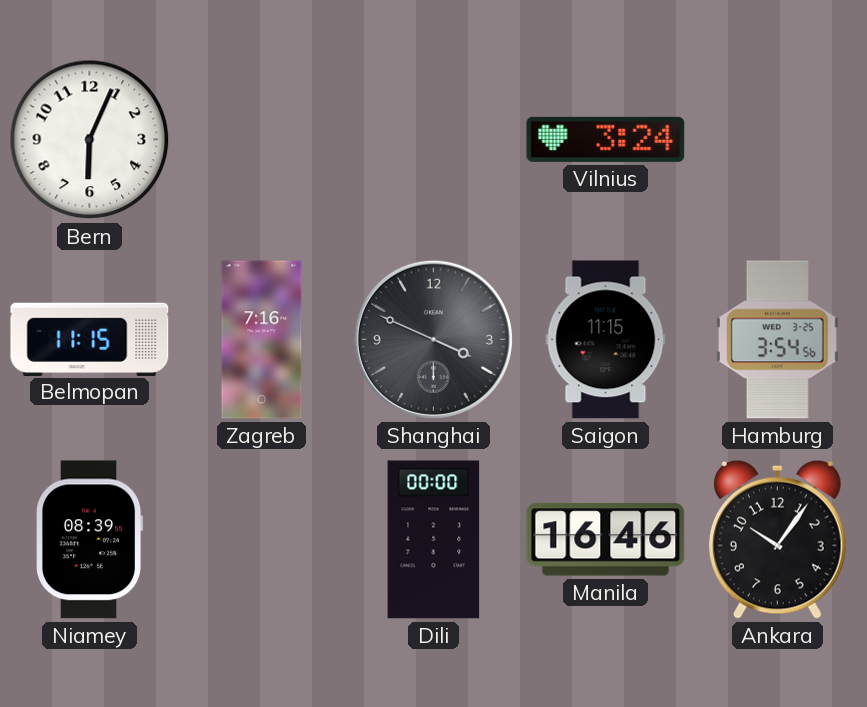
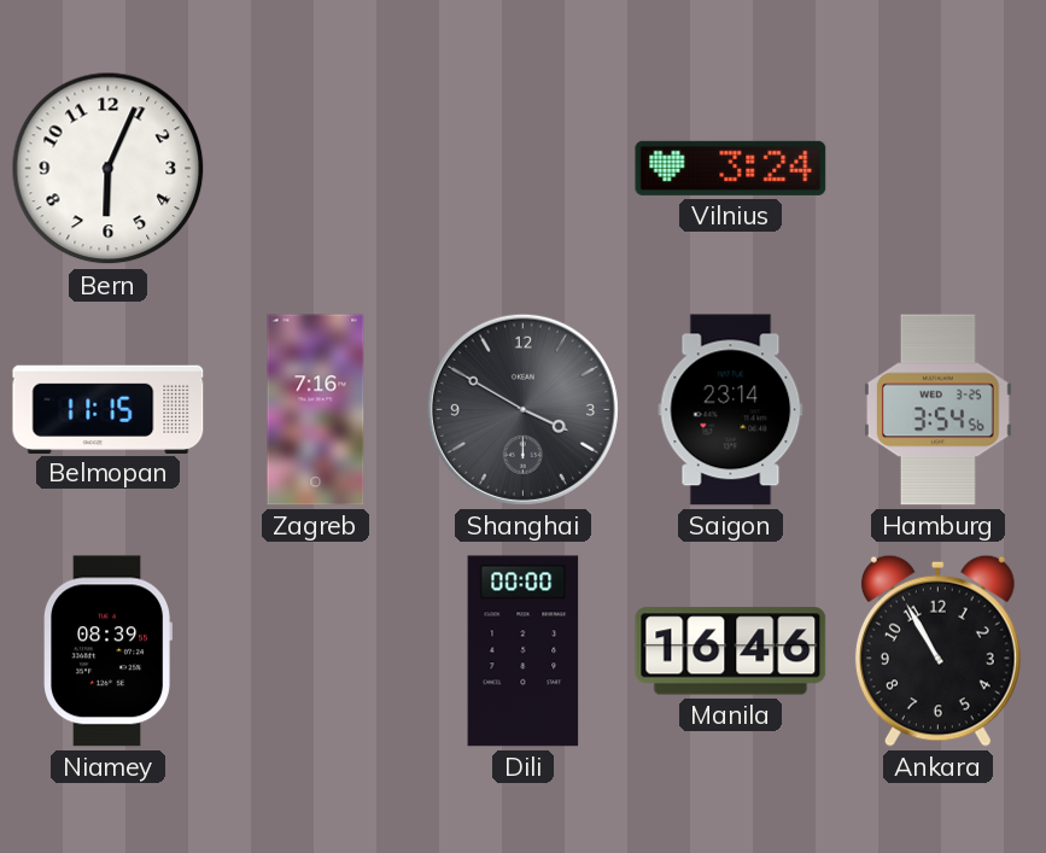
Shanghai: 3:49 -> 3:50 (522, 409)
Saigon: 11:15 -> 23:14 (731, 410)
Ankara: 10:06 -> 10:55 (937, 650)
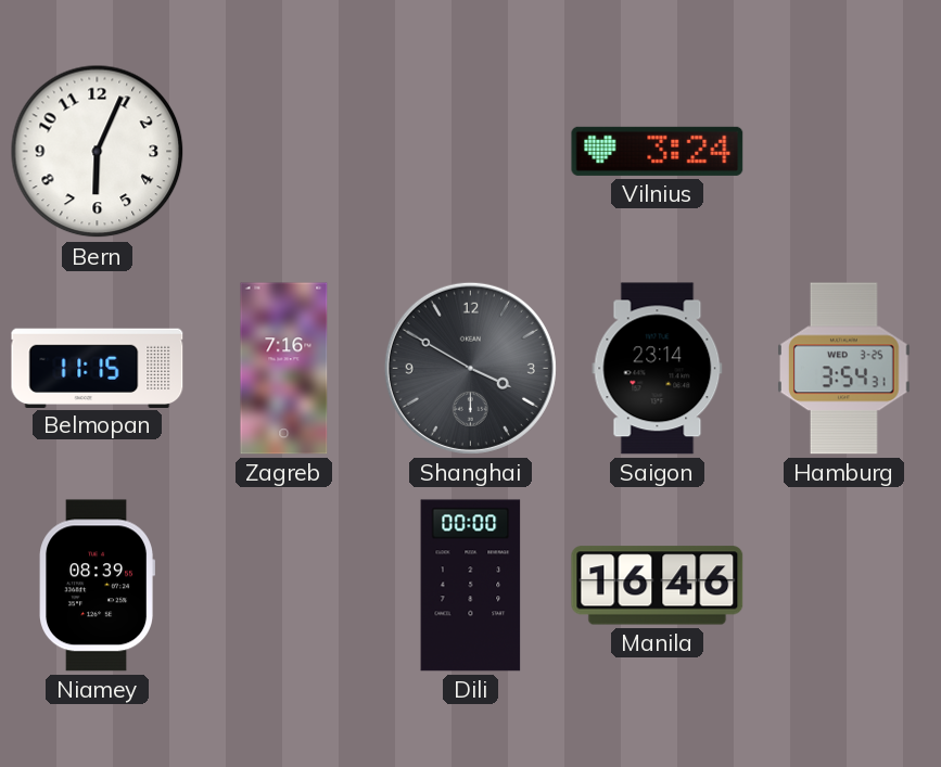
Hamburg: 3:54:56 -> 3:54:31 (844, 369)
Ankara: 10:55 -> none (937, 650)
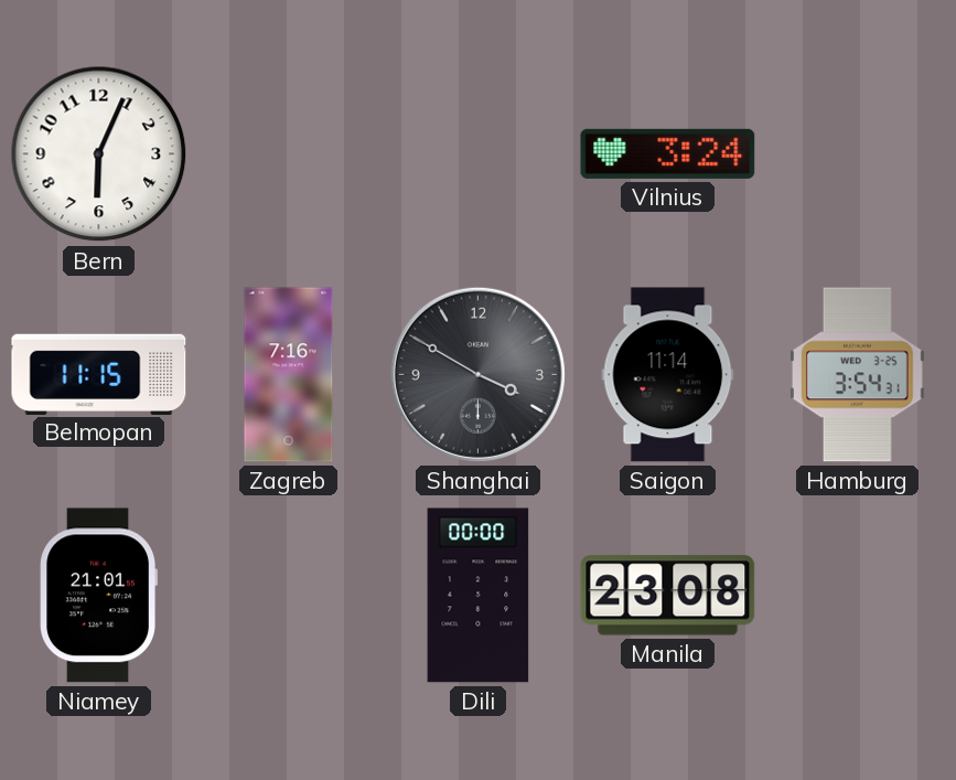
Saigon: 23:14 -> 11:14 (668, 375)
Niamey: 08:39 -> 21:01 (98, 596)
Manila: 16:46 -> 23:08 (668, 596)
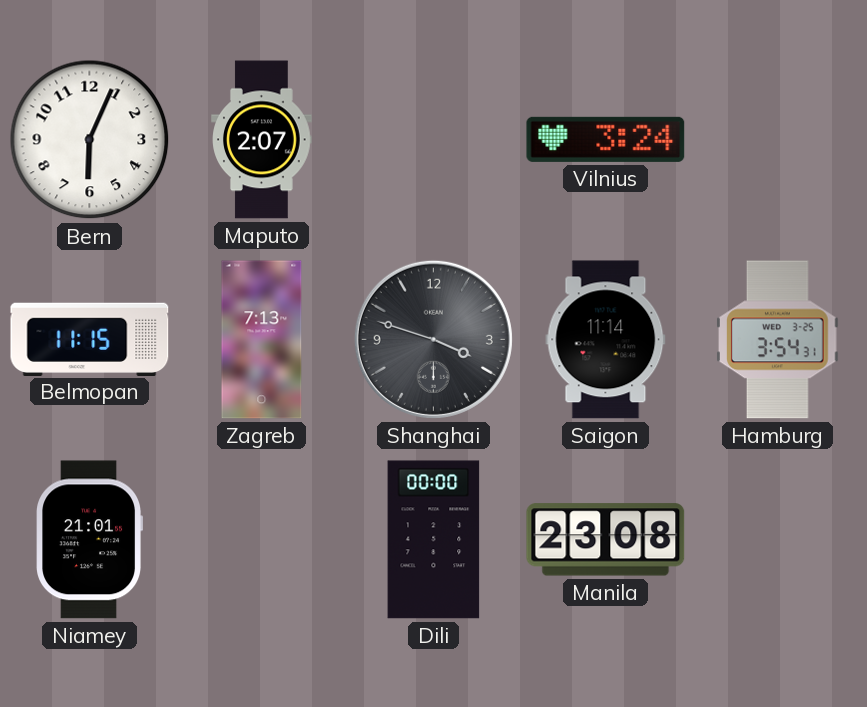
Maputo: none -> 2:07 (262, 140)
Zagreb: 7:16 -> 7:13 (262, 340)
Shanghai: 3:50 -> 3:48 (433, 339)
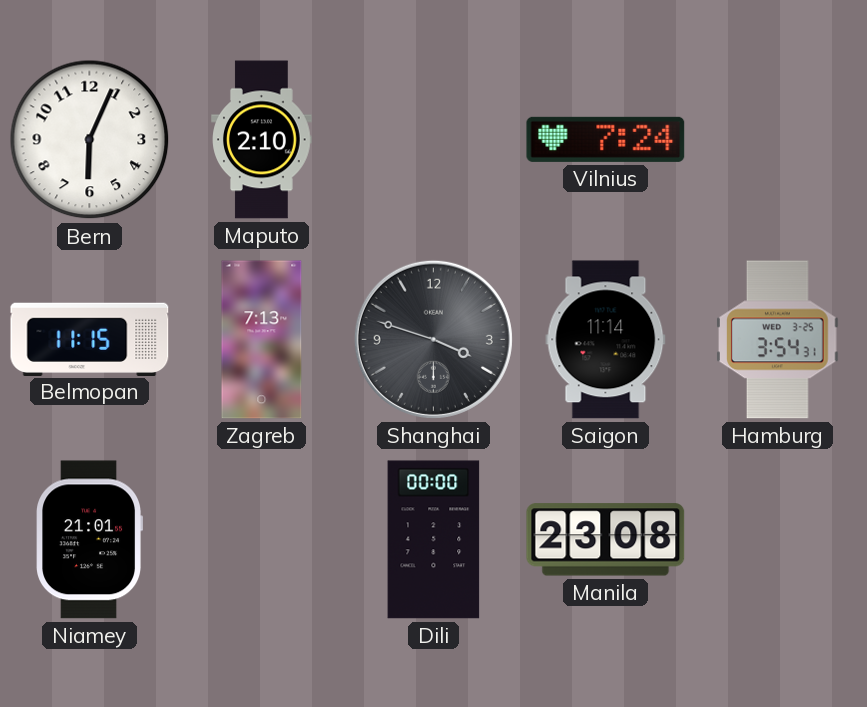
Maputo: 2:07 -> 2:10 (262, 140)
Vilnius: 3:24 -> 7:24 (606, 139)
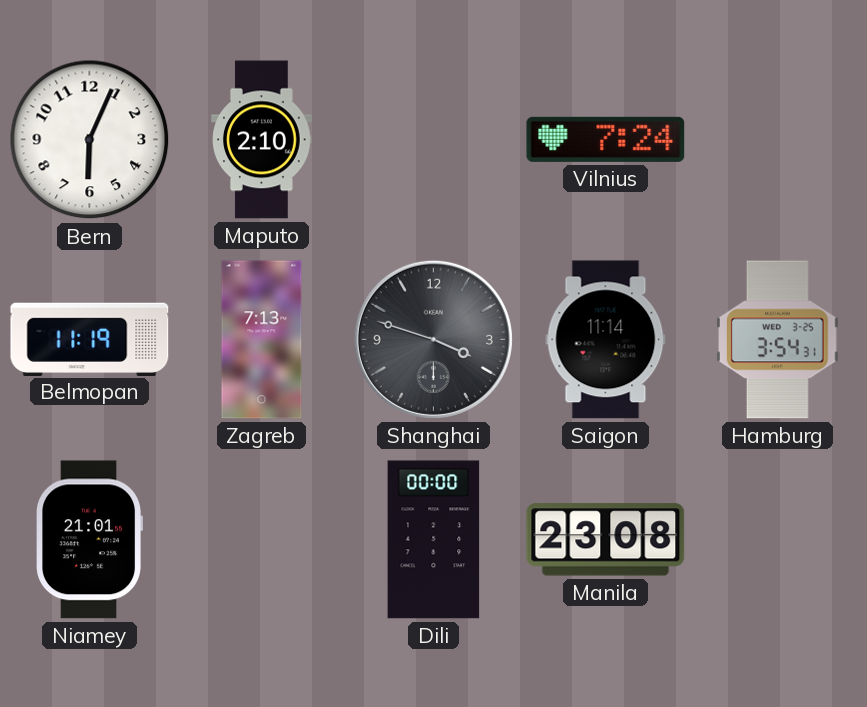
Belmopan: 11:15 -> 11:19 (90, 339)
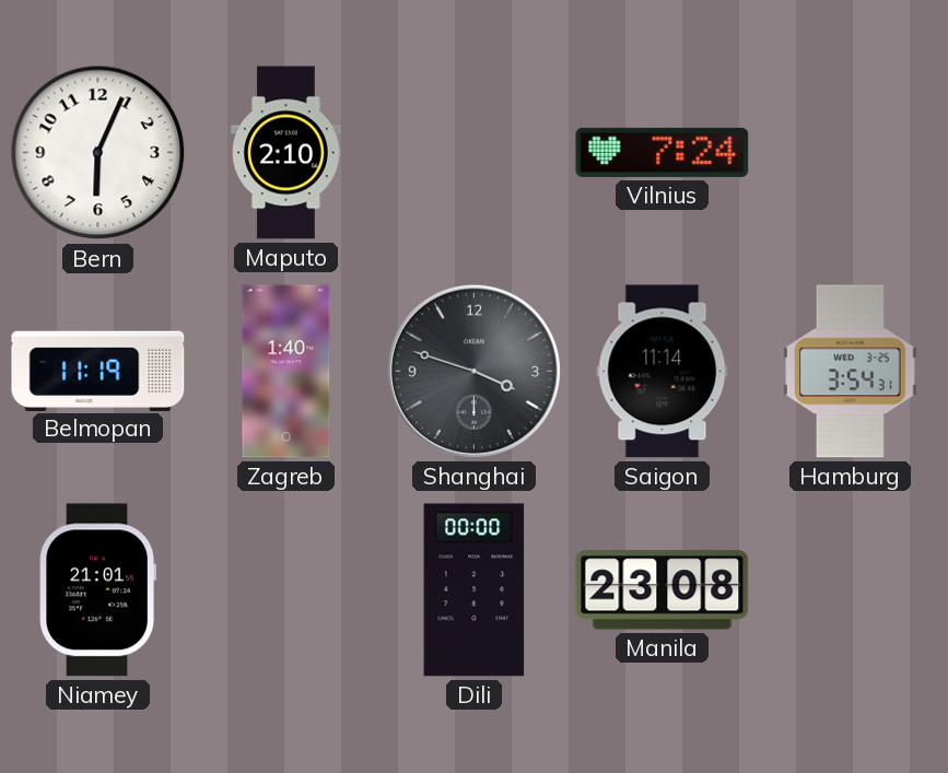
Zagreb: 7:13 -> 1:40 (286, 372)
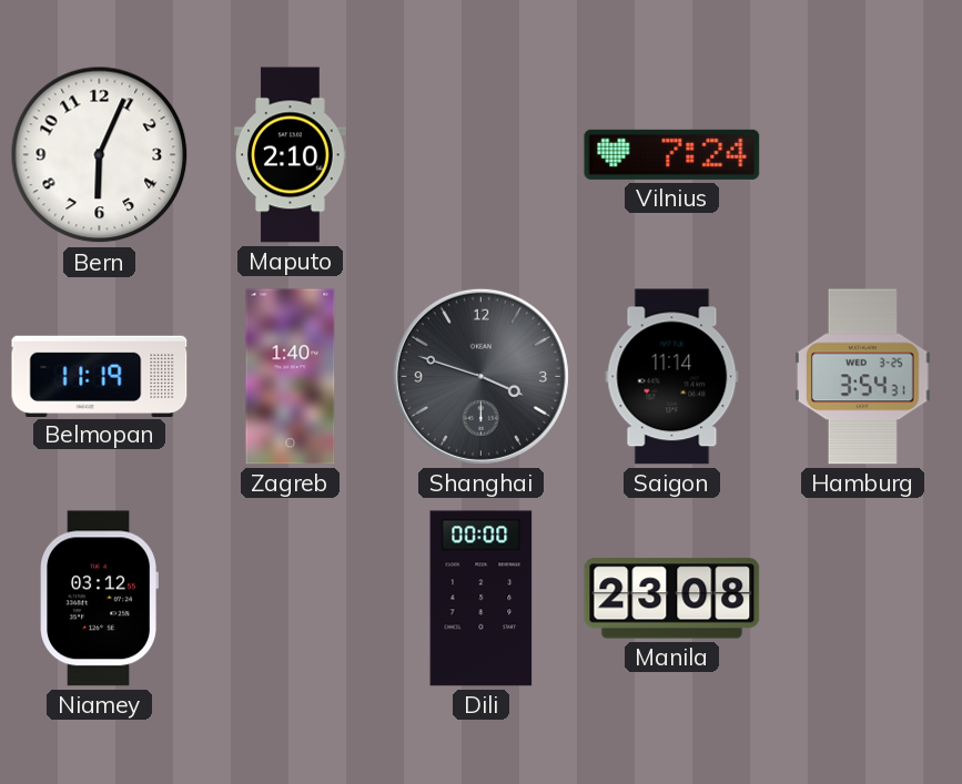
Niamey: 21:01 -> 03:12 (99, 599)
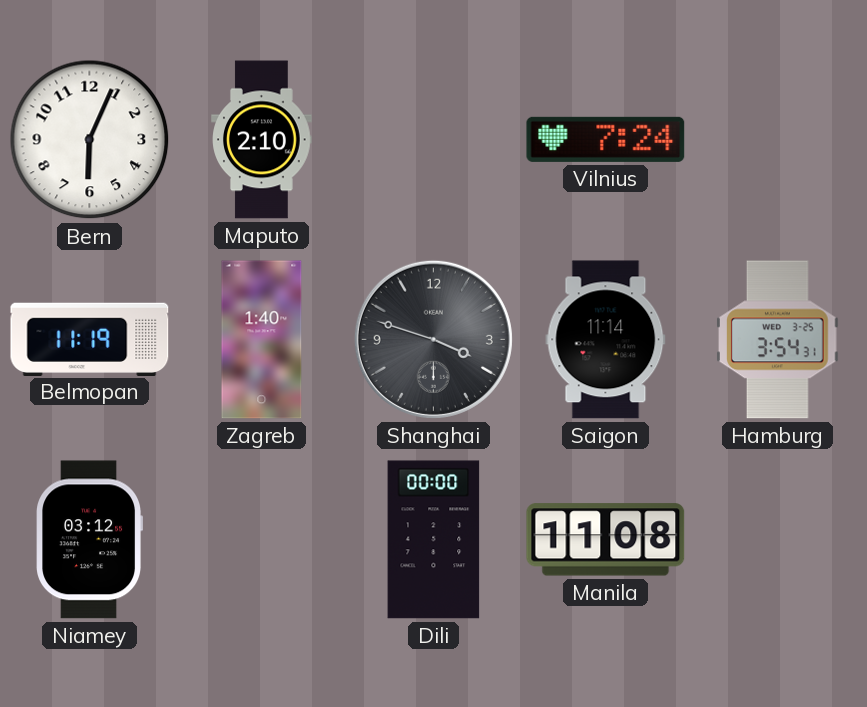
Manila: 23:08 -> 11:08 (606, 540)
